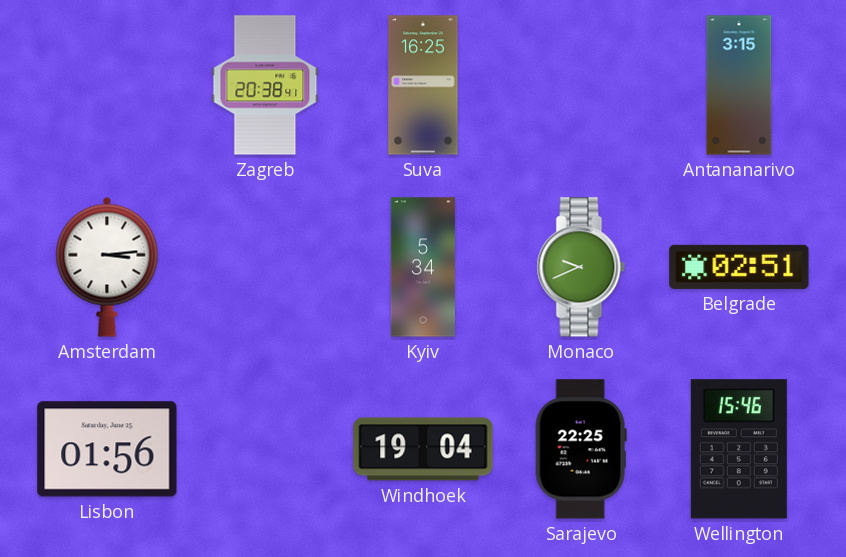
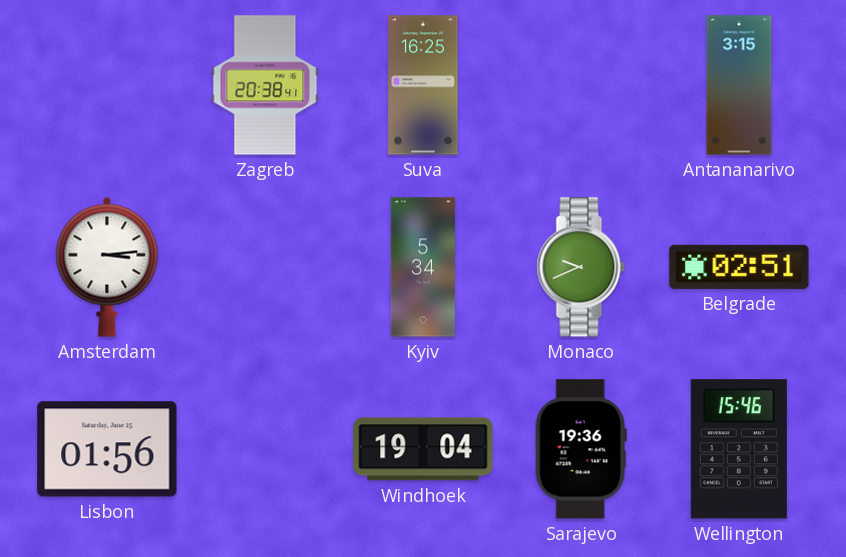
Sarajevo: 22:25 -> 19:36 (581, 449)
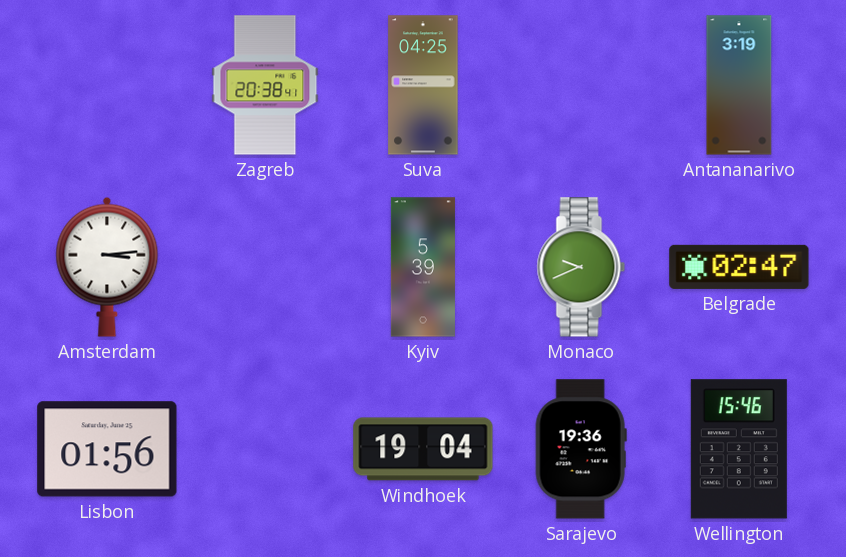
Suva: 16:25 -> 04:25 (423, 85)
Antananarivo: 3:15 -> 3:19 (739, 85)
Kyiv: 5:34 -> 5:39 (423, 267)
Belgrade: 02:51 -> 02:47 (739, 267)
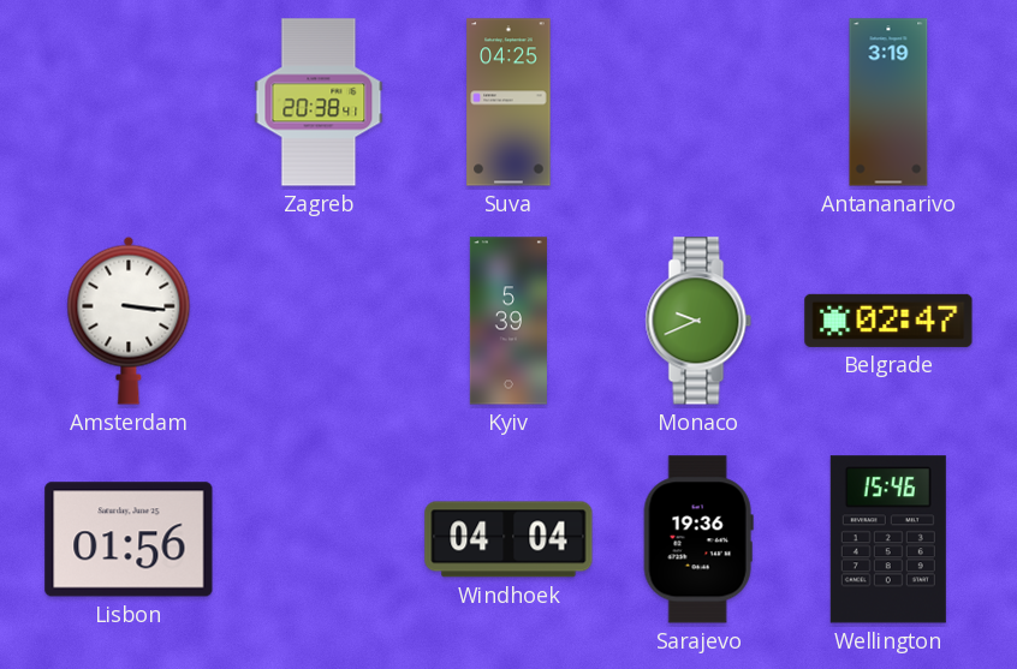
Amsterdam: 3:14 -> 3:16 (129, 321)
Windhoek: 19:04 -> 04:04 (508, 539)
